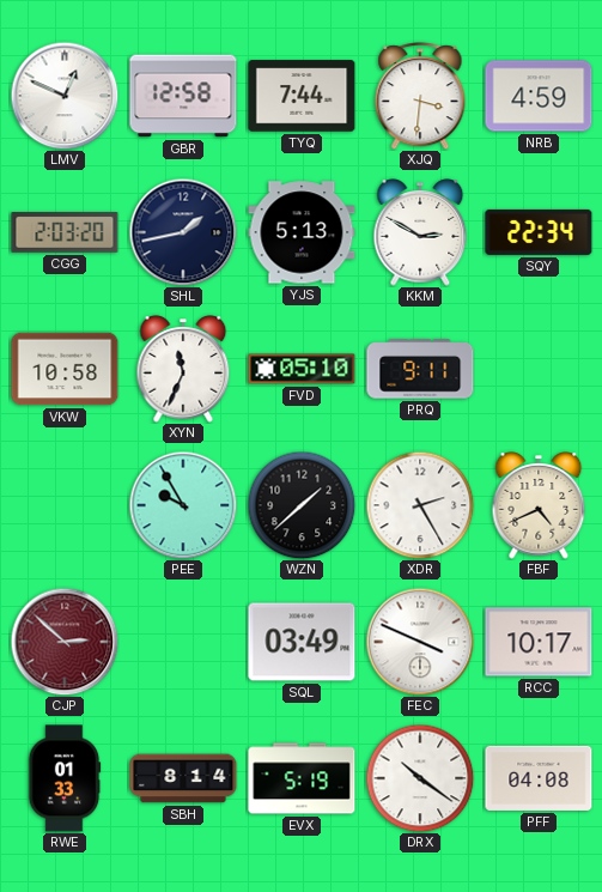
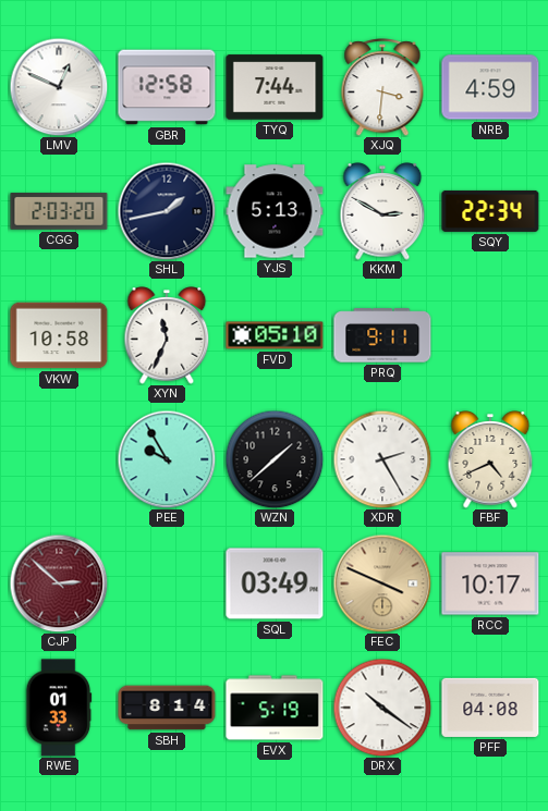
FEC dial: white -> champagne (382, 583)
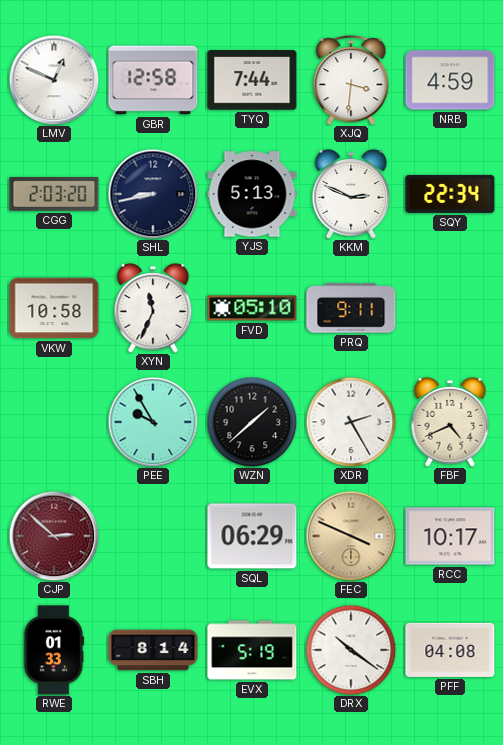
SHL: 1:43 -> 8:43 (153, 194)
KKM: 2:50 -> 2:49 (351, 194)
SQL: 03:49 -> 06:29 (252, 536)
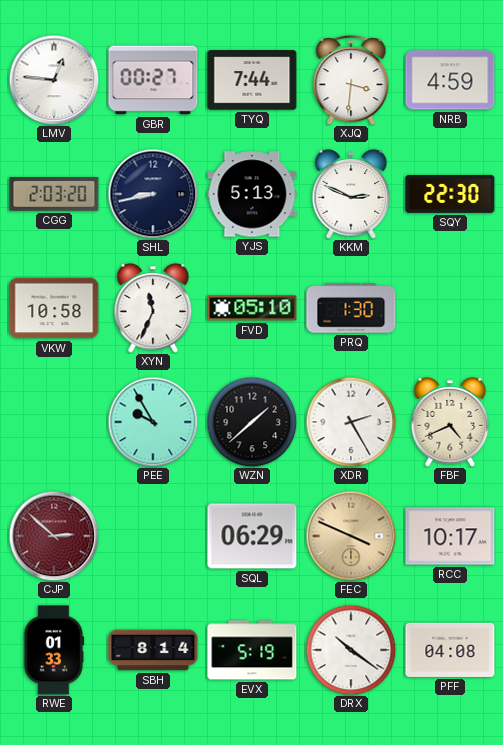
LMV: 12:49 -> 12:46 (54, 80)
GBR: 12:58 -> 00:27 (153, 80)
SQY: 22:34 -> 22:30 (450, 194)
PRQ: 9:11 -> 1:30 (351, 308)
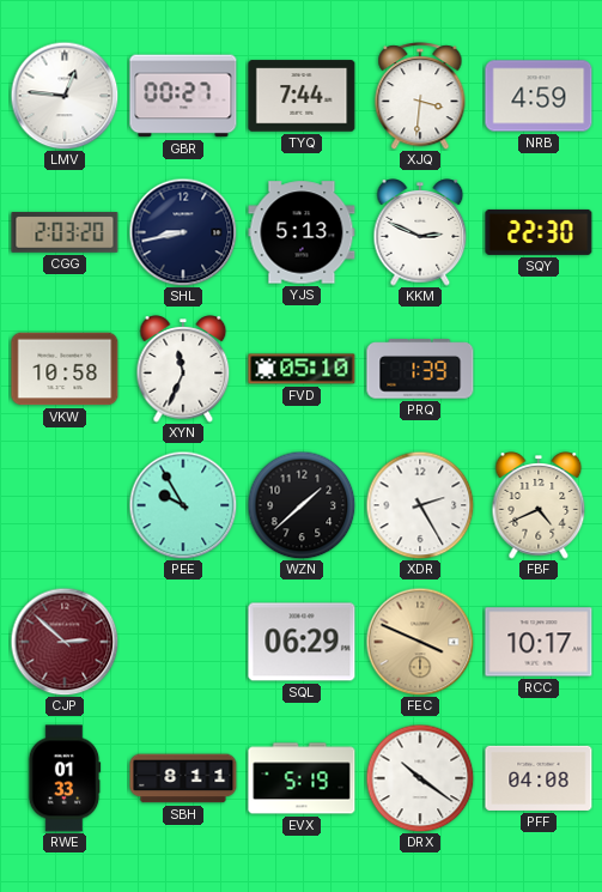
PRQ: 1:30 -> 1:39 (420, 369)
SBH: 8:14 -> 8:11 (183, 778)
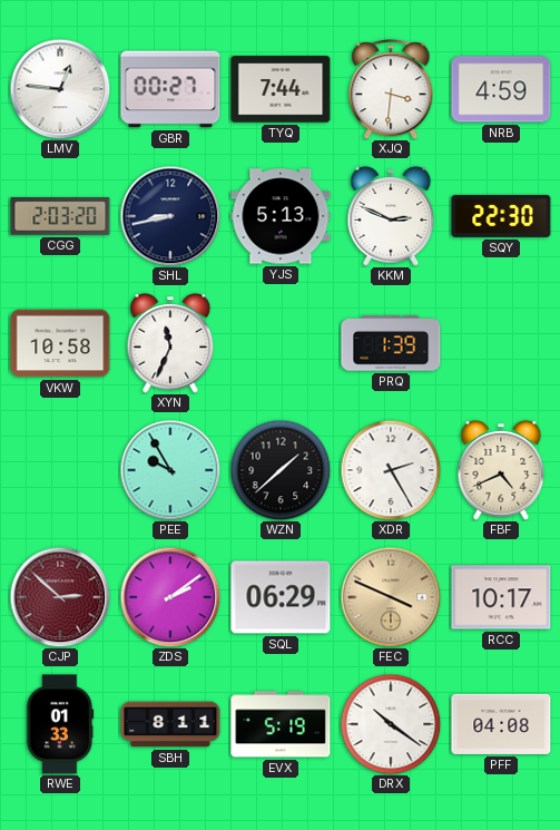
FVD: 05:10 -> none (302, 369)
ZDS: none -> 2:09 (170, 597)
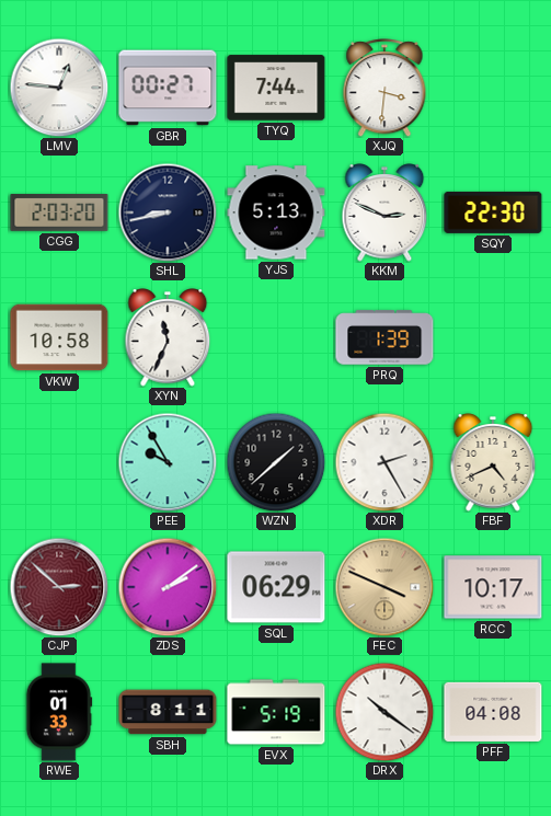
NRB: 4:59 -> none (501, 89)
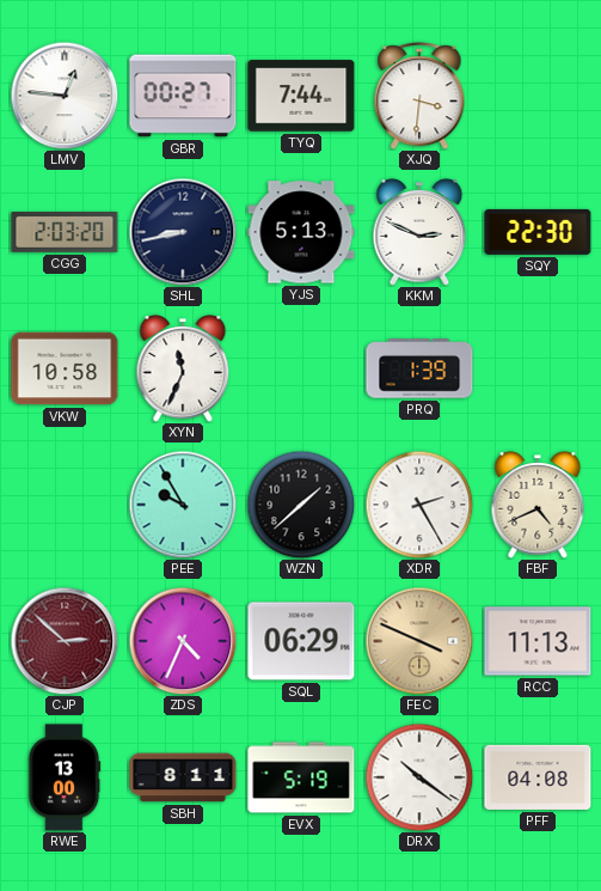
ZDS: 2:09 -> 4:34 (183, 641)
RCC: 10:17 -> 11:13 (538, 641)
RWE: 01:33 -> 13:00 (65, 777)
